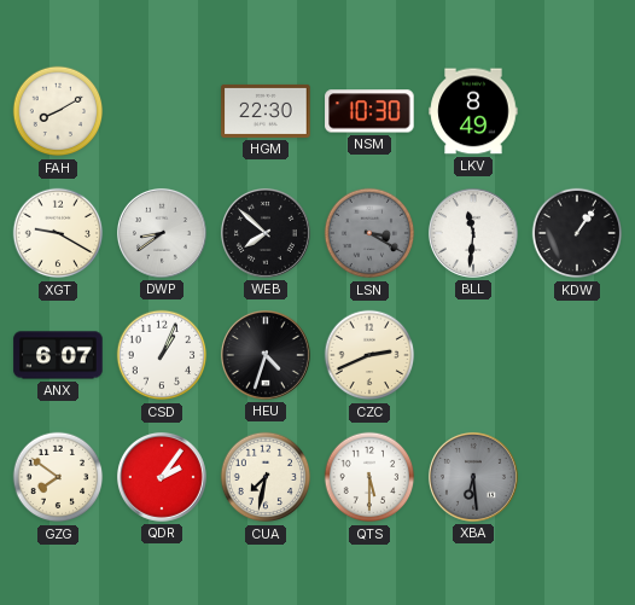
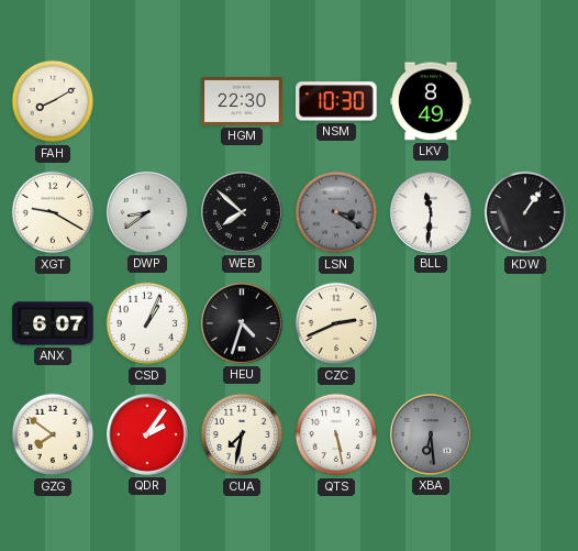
QTS: 5:30 -> 5:28 (336, 434)
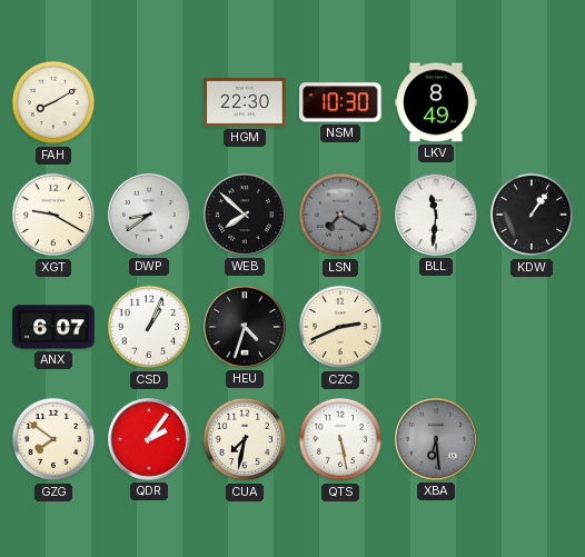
LSN: 3:20 -> 7:20 (340, 215)
